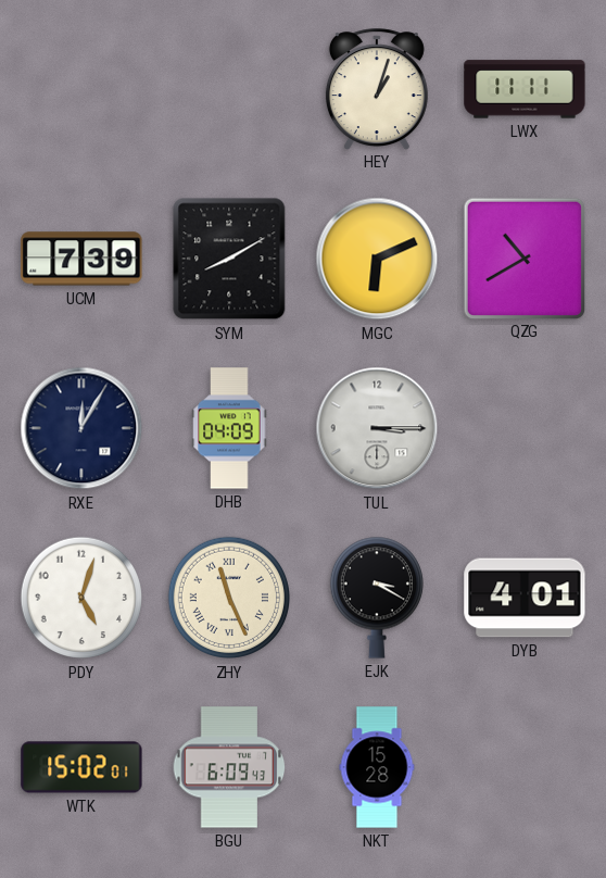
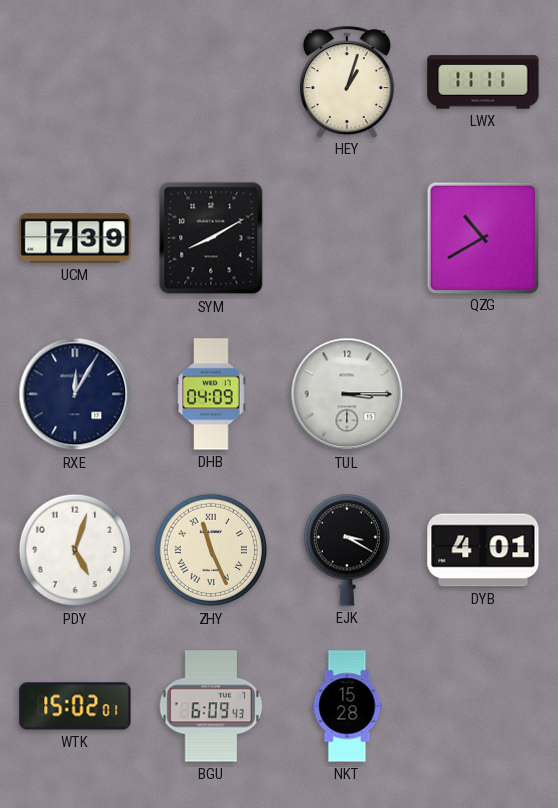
MGC: 6:11 -> none (377, 259)
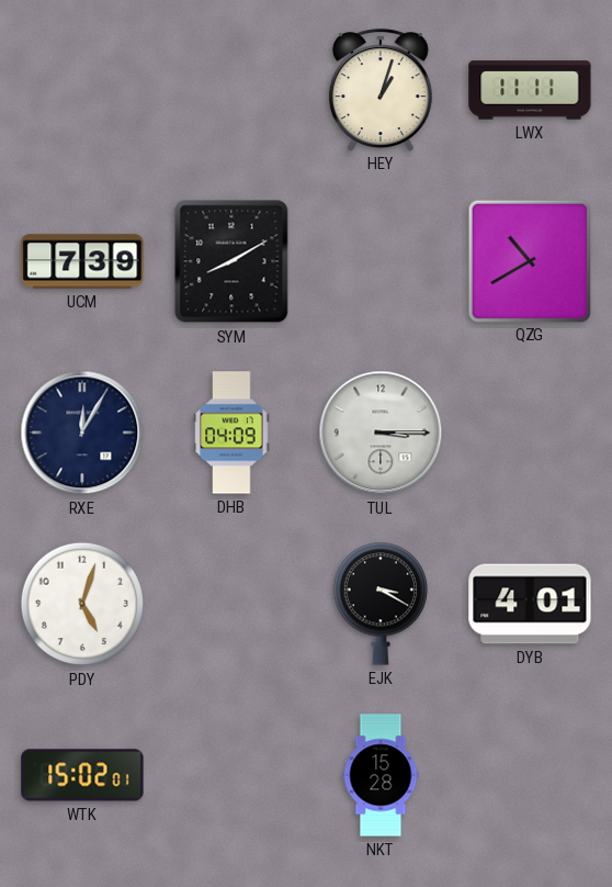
ZHY: 11:26 -> none (211, 550)
BGU: 6:09 -> none (211, 706)
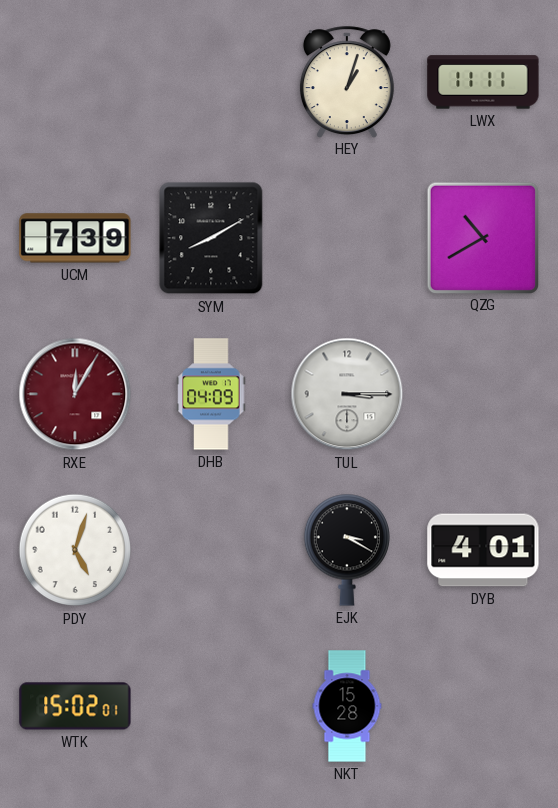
RXE dial: navy -> burgundy (75, 394)
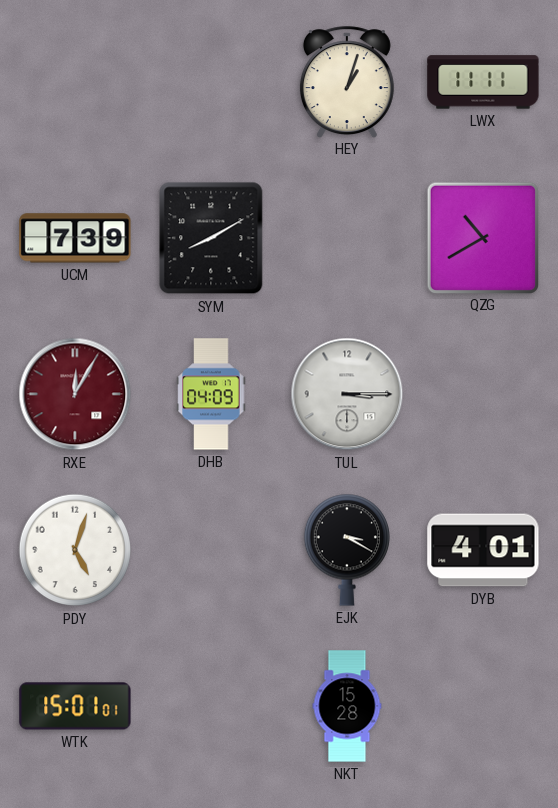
WTK: 15:02 -> 15:01 (75, 706)
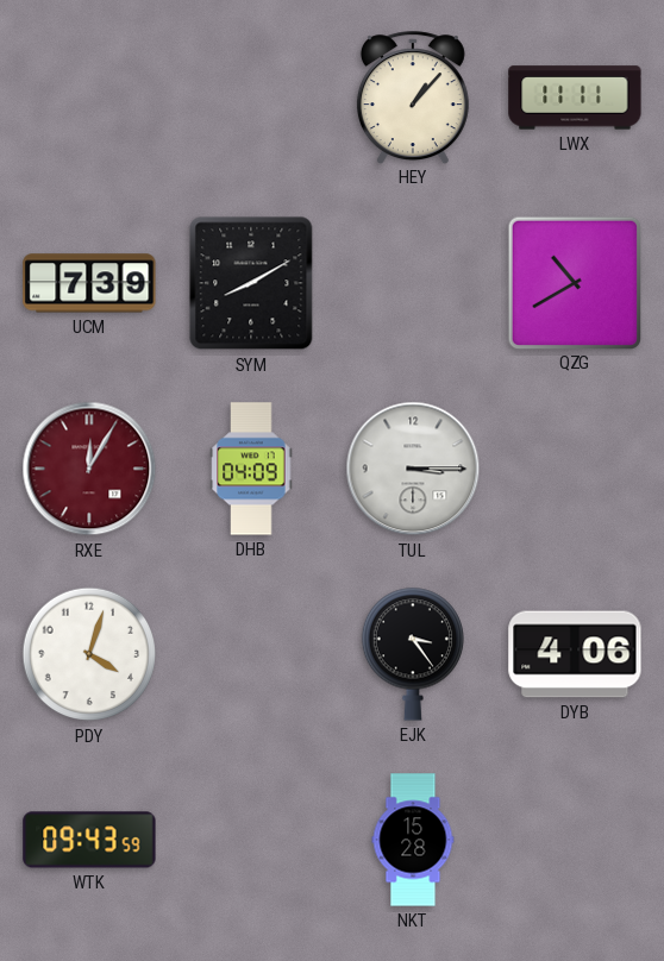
HEY: 1:03 -> 1:07 (413, 98)
PDY: 5:03 -> 4:03 (89, 654)
EJK: 3:20 -> 3:24 (412, 654)
DYB: 4:01 -> 4:06 (575, 654)
WTK: 15:01 -> 09:43 (89, 840)
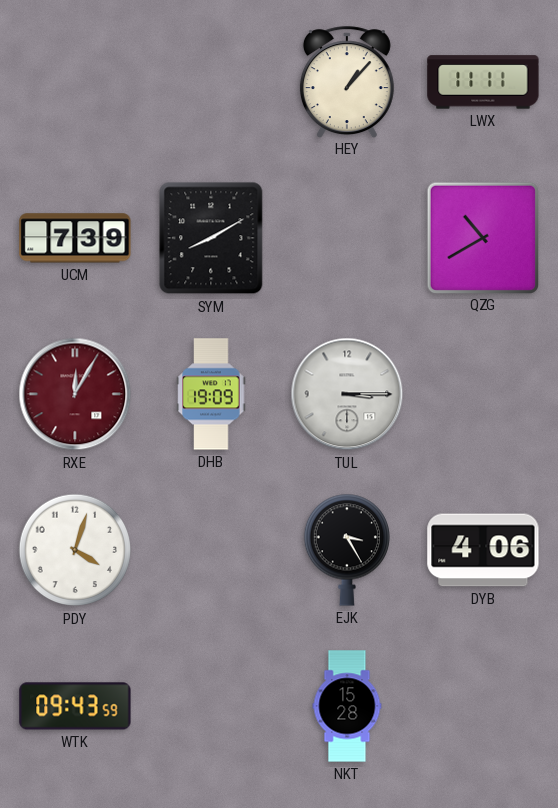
DHB: 04:09 -> 19:09 (211, 394)
EJK: 3:24 -> 3:25 (346, 550)
